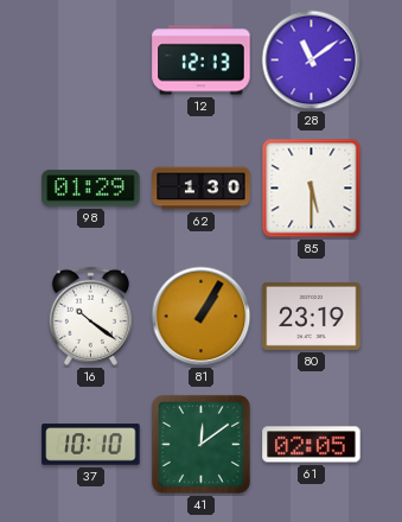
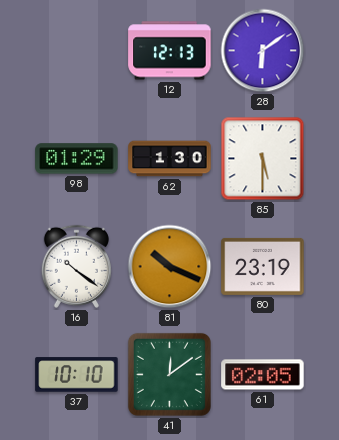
28: 11:09 -> 6:09 (263, 51)
81: 1:05 -> 10:19 (170, 267)
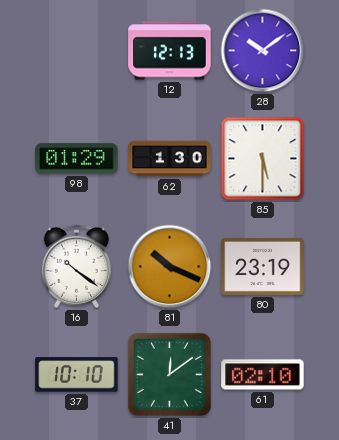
28: 6:09 -> 10:09 (263, 51)
61: 02:05 -> 02:10 (263, 375)
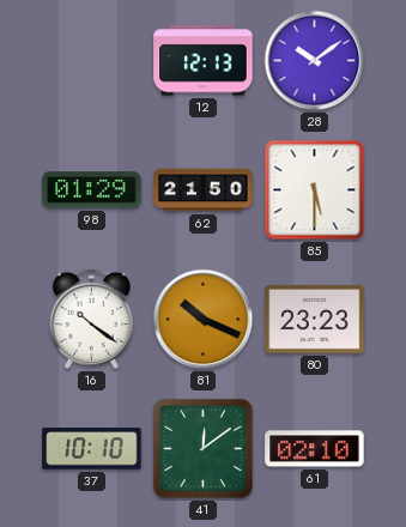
62: 1:30 -> 21:50 (204, 190)
80: 23:19 -> 23:23 (315, 319)
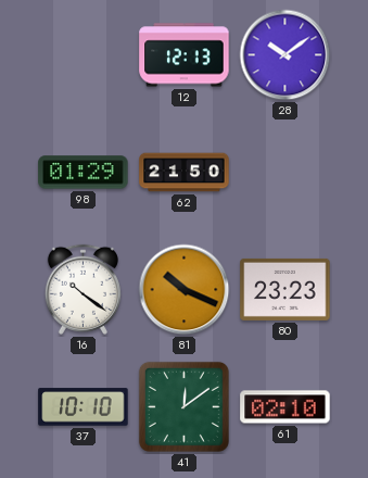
85: 5:30 -> none (315, 190)
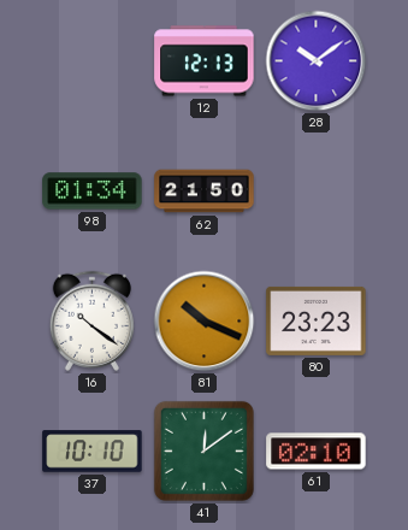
98: 01:29 -> 01:34 (93, 192)
